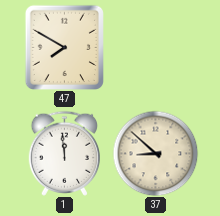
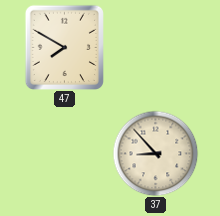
1: 11:59 -> none (64, 153)
37: 8:52 -> 8:53 (155, 153)
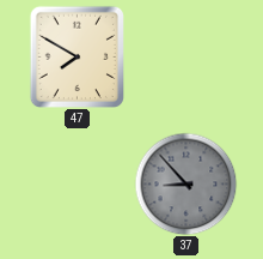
37 dial: cream -> grey (185, 183)
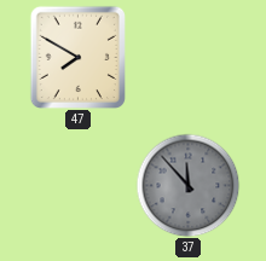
37: 8:53 -> 11:53 (187, 185)
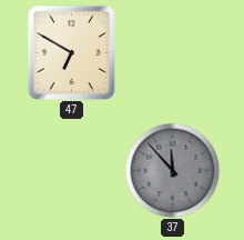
47: 7:50 -> 6:50 (71, 52)
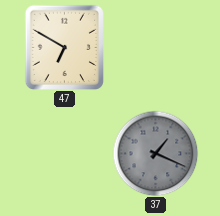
37: 11:53 -> 1:19 (155, 153)
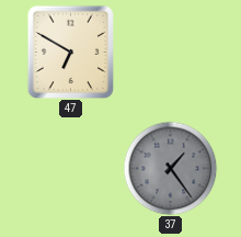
37: 1:19 -> 1:24 (170, 168)
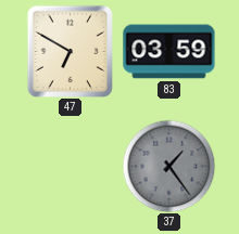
83: none -> 03:59 (169, 52)
